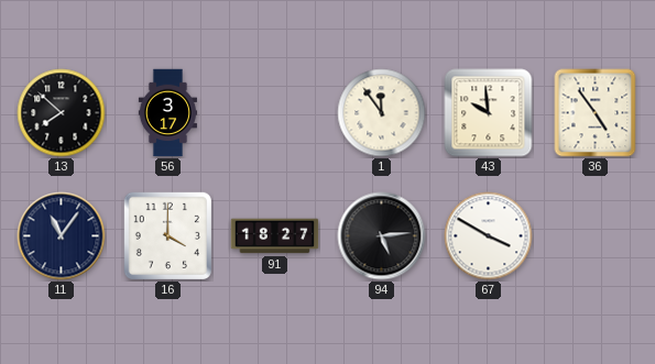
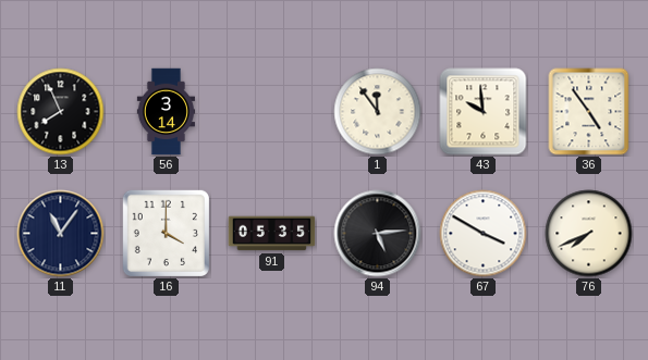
13: 7:52 -> 7:56 (61, 112)
56: 3:17 -> 3:14 (166, 112)
91: 18:27 -> 05:35 (272, 234)
76: none -> 7:41 (589, 234)
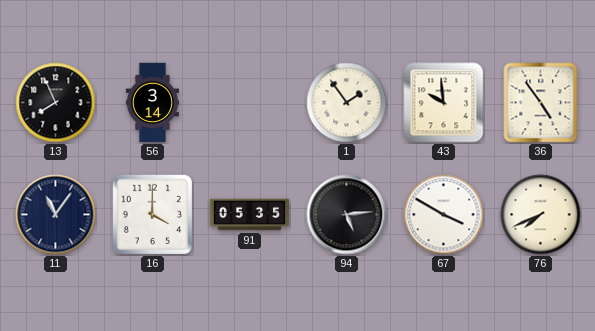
1: 11:54 -> 1:54 (347, 103)
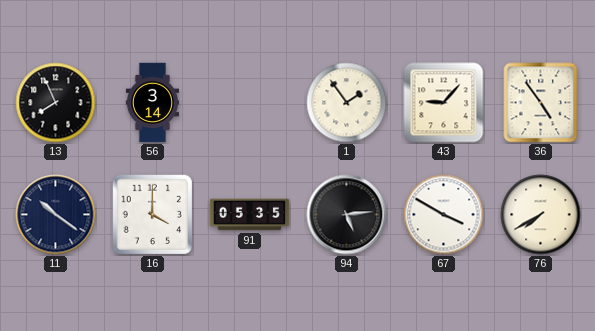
43: 9:59 -> 9:07 (444, 103)
11: 11:06 -> 10:21 (56, 215)
76: 7:41 -> 7:40 (541, 215)
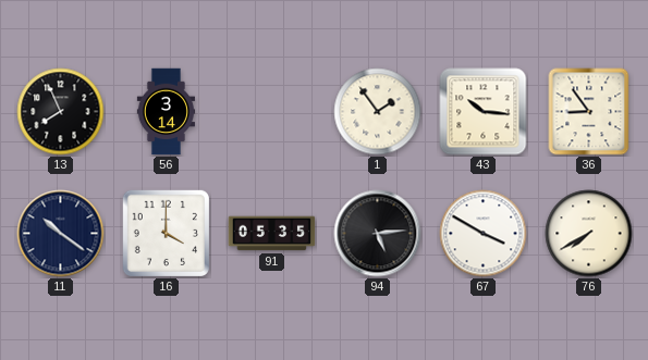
43: 9:07 -> 10:16 (484, 112)
36: 4:54 -> 8:54 (589, 112)
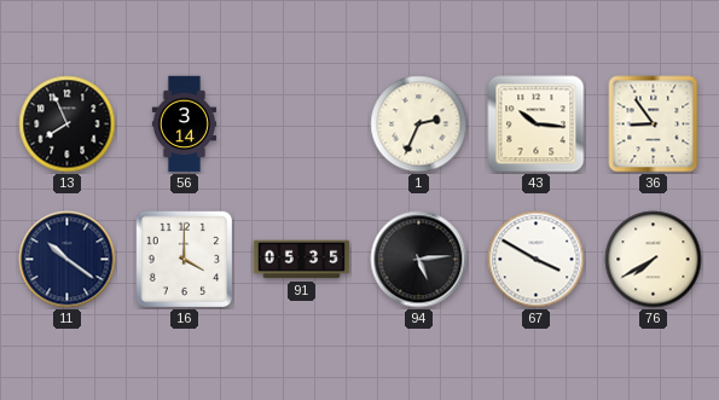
1: 1:54 -> 2:34 (419, 124)
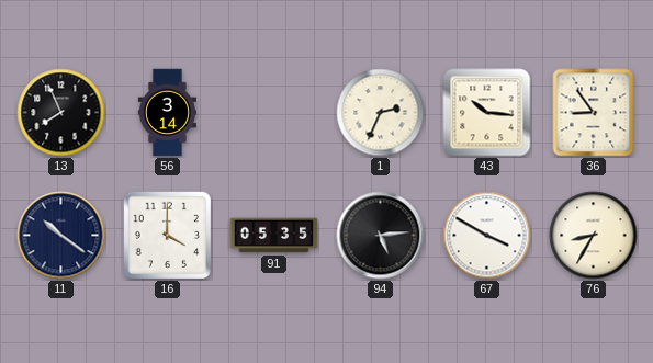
76: 7:40 -> 8:35 (594, 236)
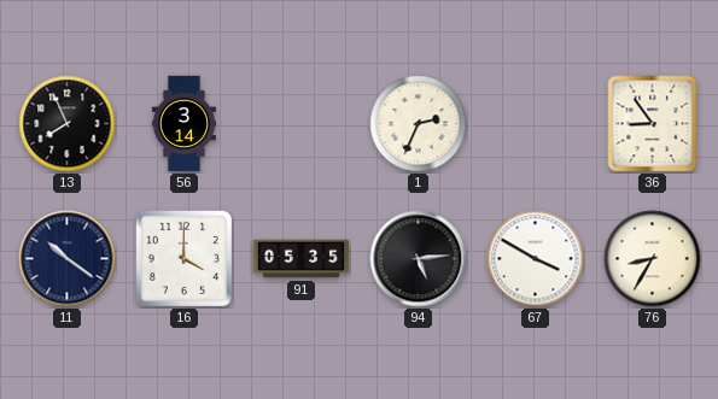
43: 10:16 -> none (487, 113)
